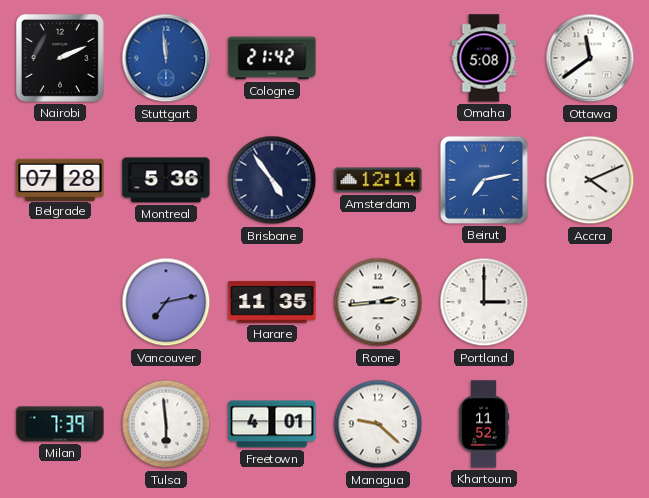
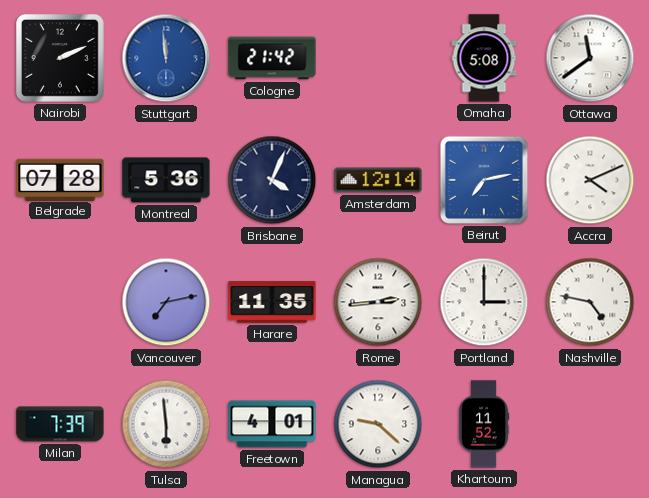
Brisbane: 4:54 -> 4:04 (272, 180)
Nashville: none -> 4:47 (590, 302)
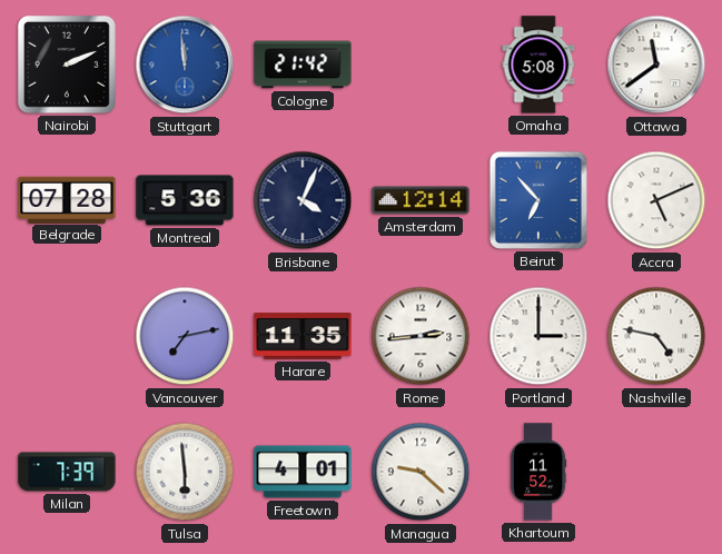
Beirut: 7:13 -> 6:53 (538, 200)
Accra: 4:11 -> 5:11 (656, 200)
